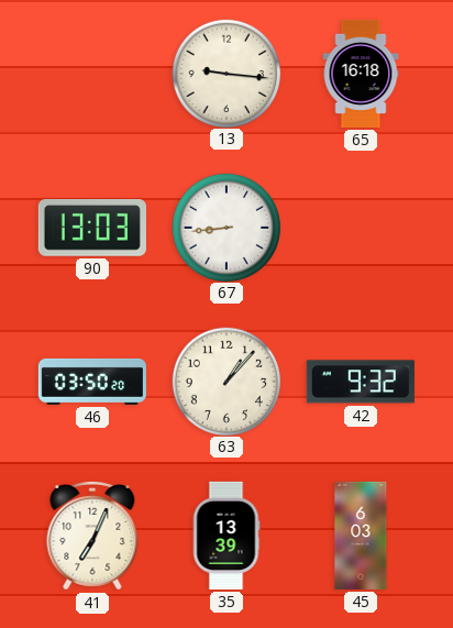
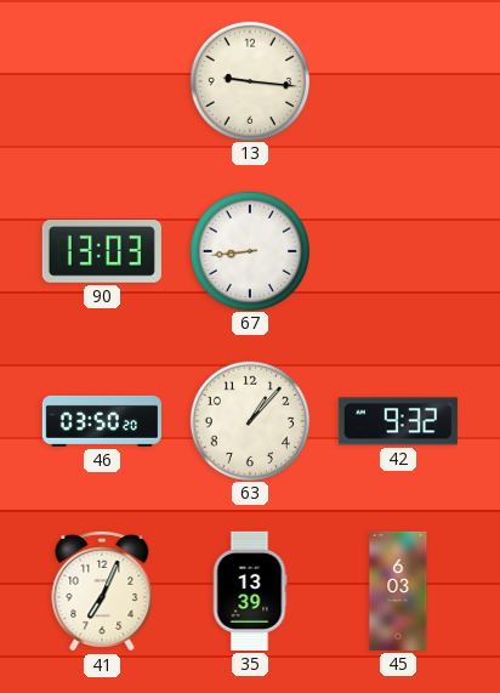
65: 16:18 -> none (361, 74)
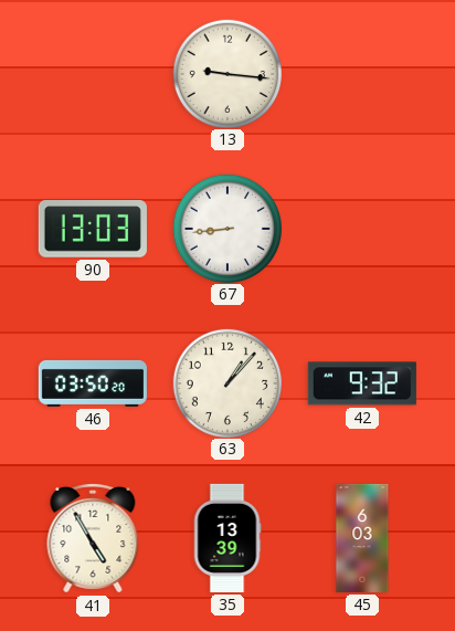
41: 7:04 -> 4:55 (93, 538)
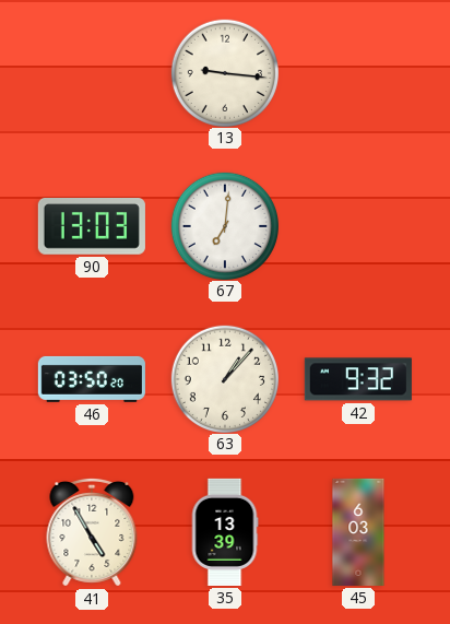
67: 8:44 -> 7:01 (224, 225)
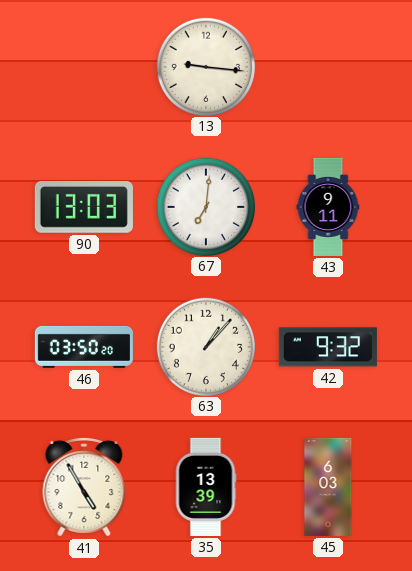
43: none -> 9:11 (328, 207)
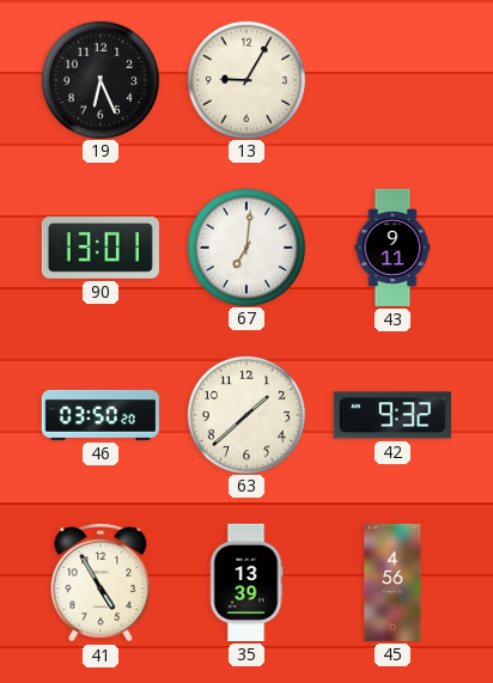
19: none -> 6:26 (99, 79)
13: 9:16 -> 9:05 (245, 79)
90: 13:03 -> 13:01 (101, 249)
63: 1:07 -> 1:38 (245, 414)
45: 6:03 -> 4:56 (392, 583)
